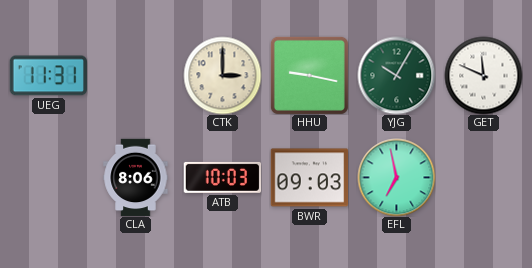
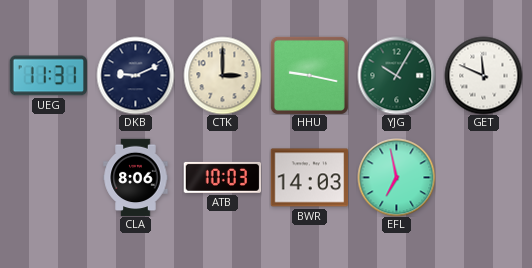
DKB: none -> 9:11 (135, 75)
BWR: 09:03 -> 14:03 (309, 178)
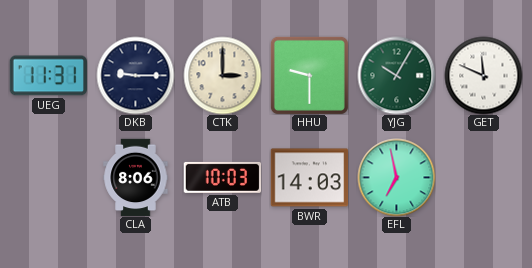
DKB: 9:11 -> 9:15 (135, 75)
HHU: 9:17 -> 9:30 (309, 75)
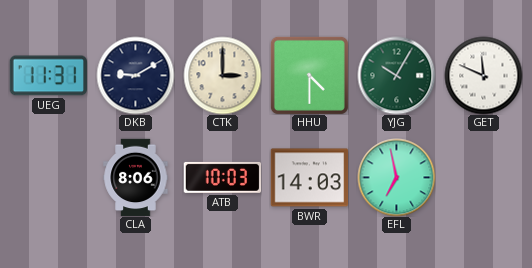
DKB: 9:15 -> 9:10 (135, 75)
HHU: 9:30 -> 4:30 (309, 75)
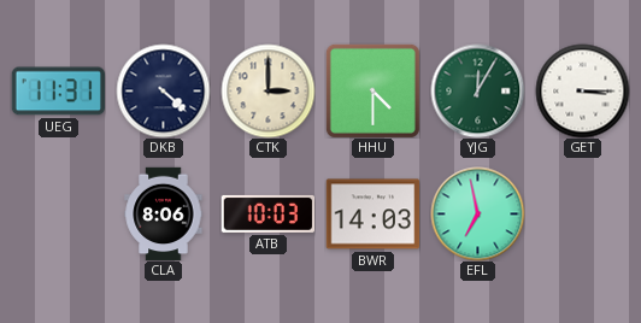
DKB: 9:10 -> 4:22 (163, 90)
YJG: 10:05 -> 12:05 (477, 90)
GET: 11:49 -> 3:15 (582, 90)
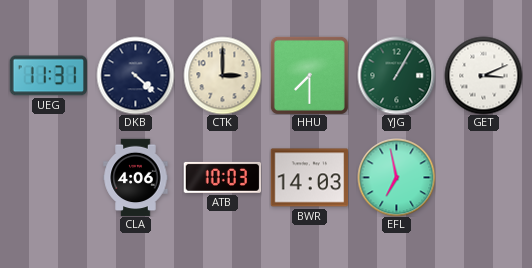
HHU: 4:30 -> 7:30 (309, 75)
YJG: 12:05 -> 1:05 (396, 75)
GET: 3:15 -> 3:11 (483, 75)
CLA: 8:06 -> 4:06 (136, 177)
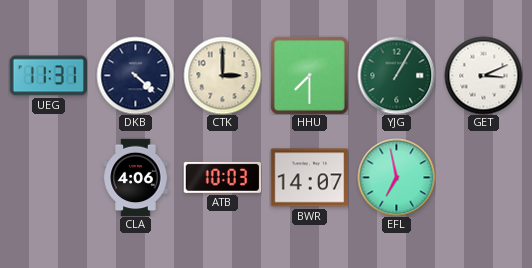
BWR: 14:03 -> 14:07 (309, 178)
